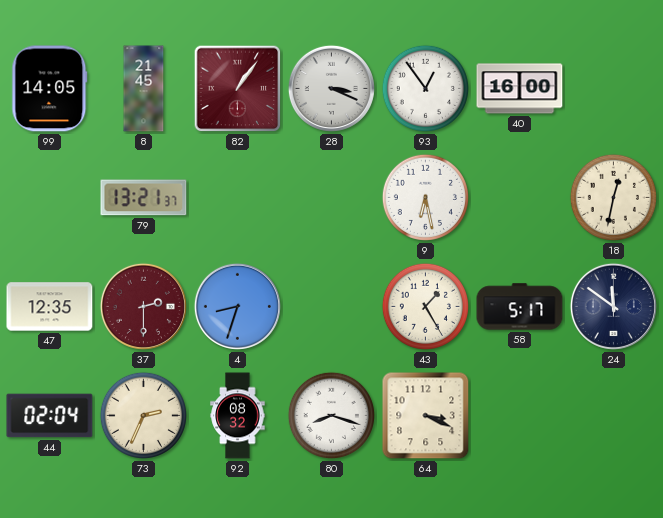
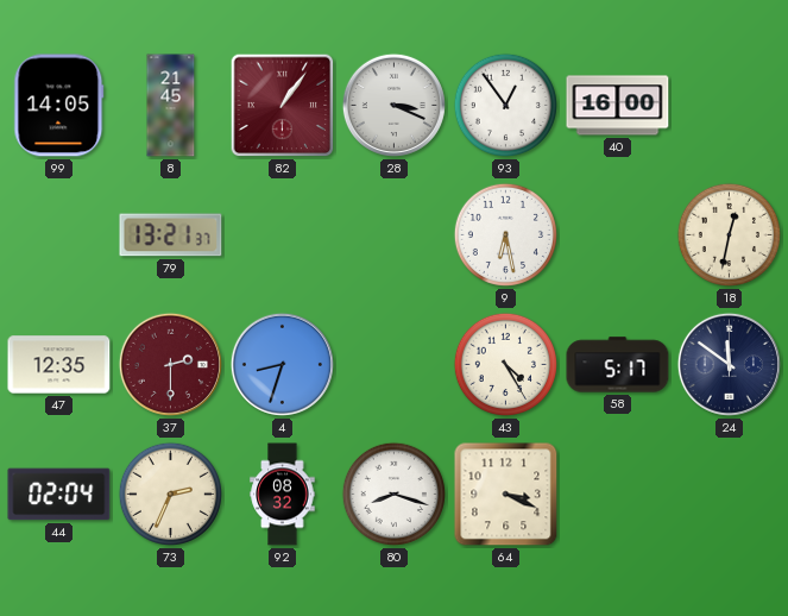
43: 1:25 -> 4:25 (505, 364)
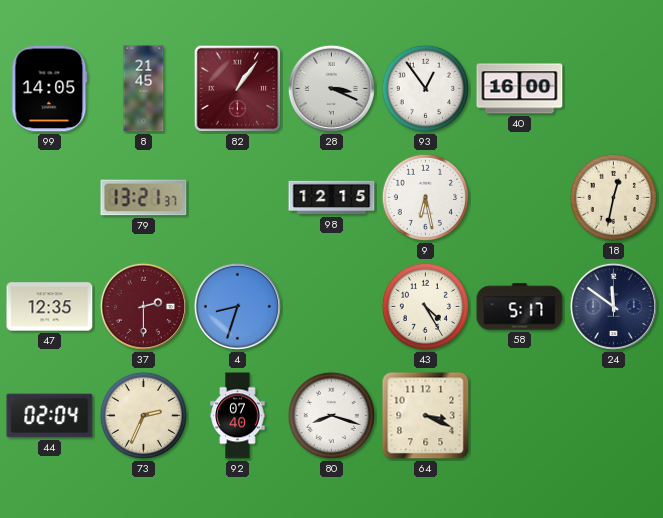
98: none -> 12:15 (332, 198)
92: 08:32 -> 07:40 (238, 416)
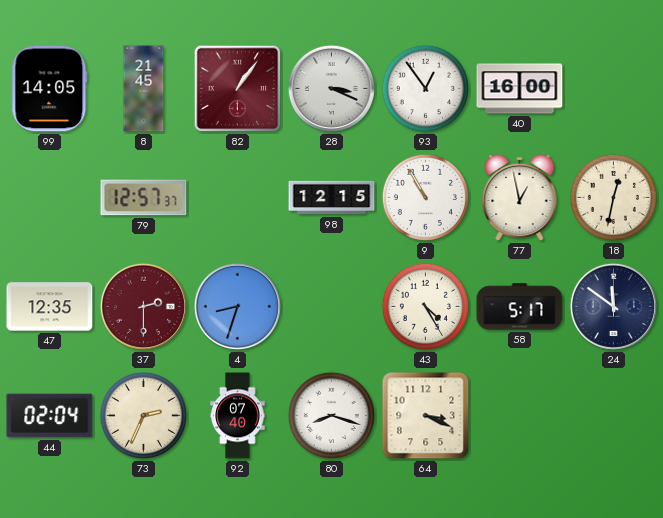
79: 13:21 -> 12:57 (144, 198)
9: 6:28 -> 10:55 (425, 197)
77: none -> 12:58 (520, 198)
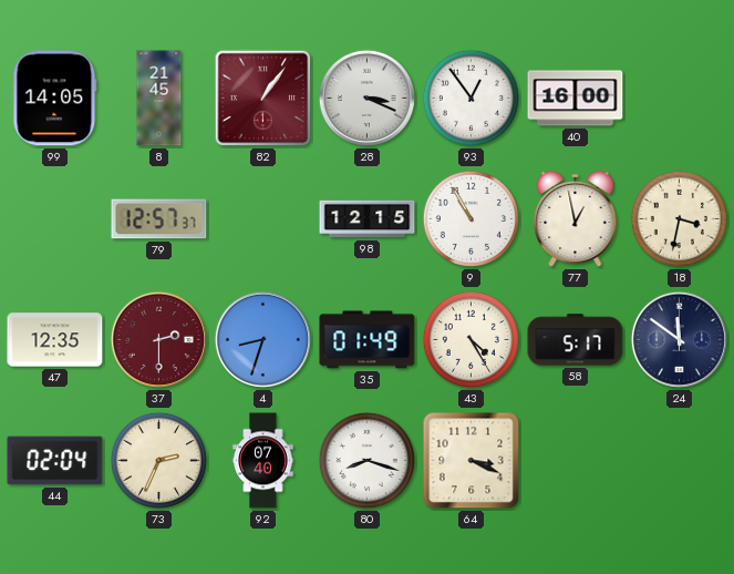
18: 12:32 -> 3:32 (679, 218)
35: none -> 01:49 (368, 340)
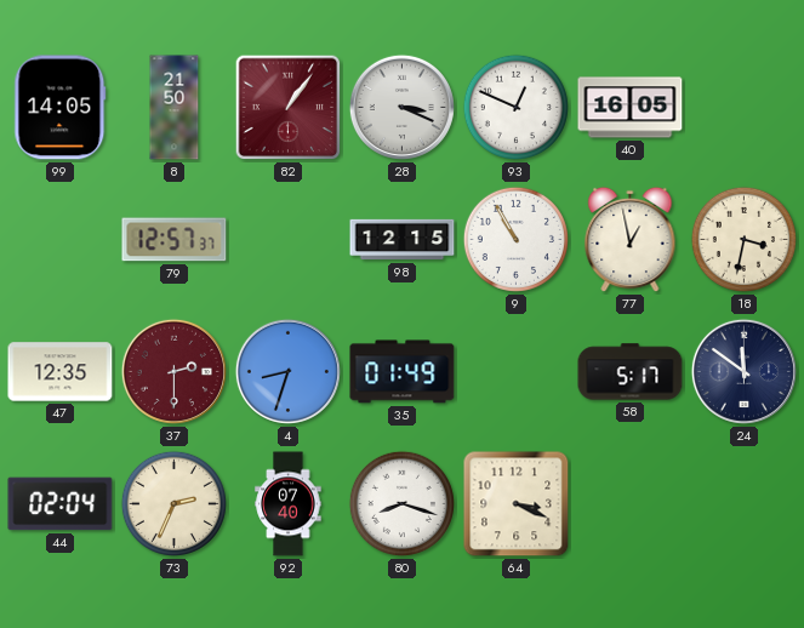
8: 21:45 -> 21:50 (175, 108)
93: 12:54 -> 12:49 (515, 107)
40: 16:00 -> 16:05 (631, 108)
43: 4:25 -> none (471, 339)
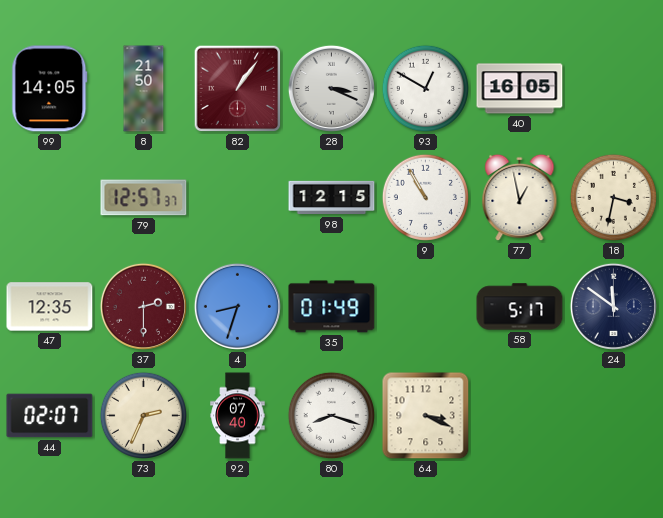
93: 12:49 -> 12:50 (425, 88)
44: 02:04 -> 02:07 (50, 416)
